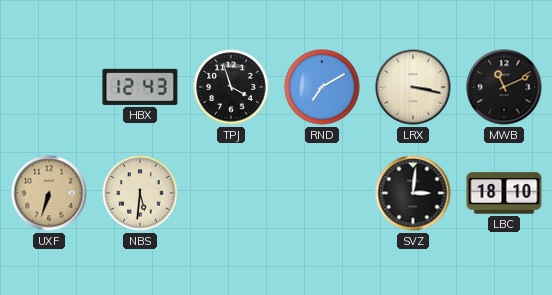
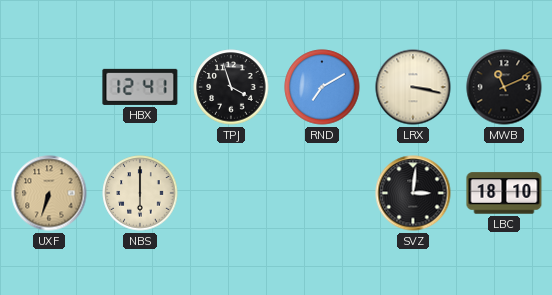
HBX: 12:43 -> 12:41 (140, 87)
NBS: 5:31 -> 6:00 (140, 193)
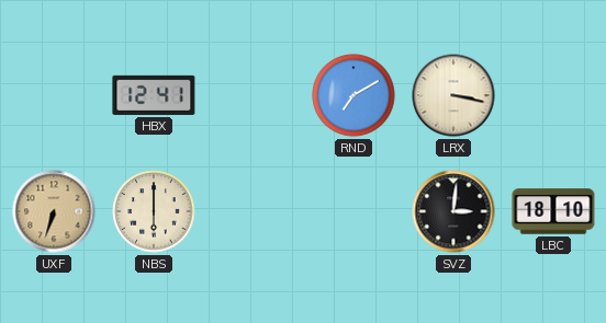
TPJ: 3:57 -> none (231, 87)
MWB: 11:11 -> none (504, 87)
